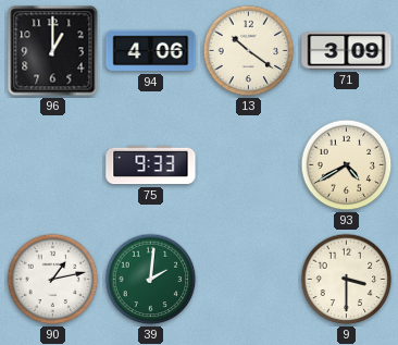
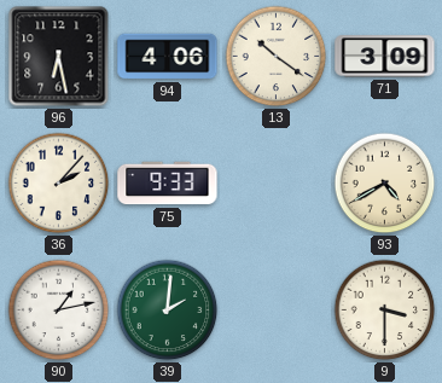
96: 1:00 -> 6:28 (59, 57)
36: none -> 2:07 (59, 184)
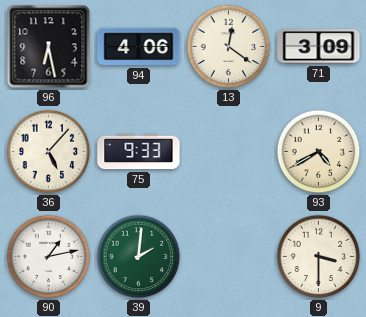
13: 10:21 -> 12:21 (229, 47)
36: 2:07 -> 5:07 (49, 152)
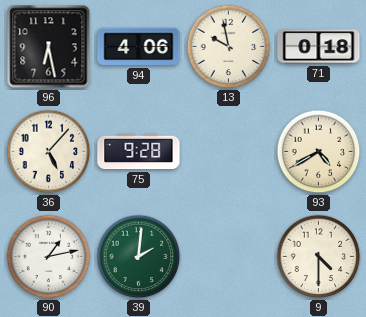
13: 12:21 -> 9:58 (229, 47)
71: 3:09 -> 0:18 (319, 47)
75: 9:33 -> 9:28 (139, 152)
9: 3:30 -> 4:30 (319, 257)
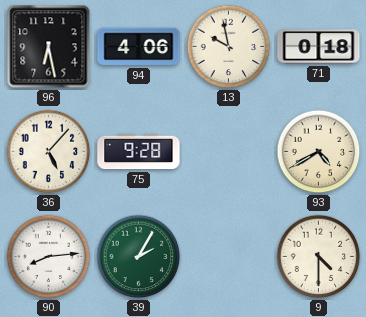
90: 1:13 -> 8:14 (49, 257)
39: 2:01 -> 2:05 (139, 257)
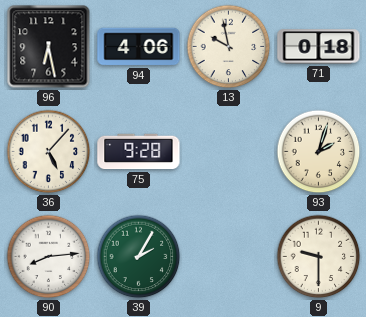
93: 4:40 -> 2:03 (319, 152)
9: 4:30 -> 9:30 (319, 257)
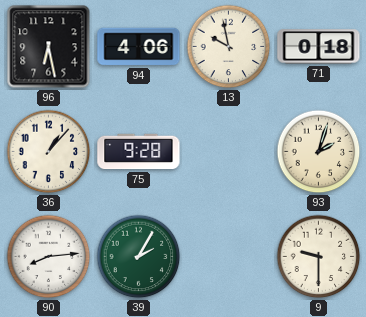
36: 5:07 -> 1:07 (49, 152)
